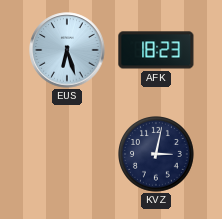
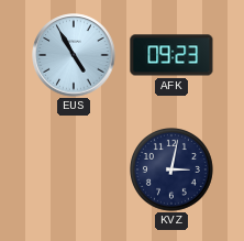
EUS: 6:27 -> 4:55 (74, 55)
AFK: 18:23 -> 09:23 (171, 55)
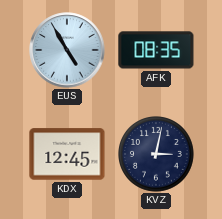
AFK: 09:23 -> 08:35 (156, 50)
KDX: none -> 12:45 (67, 154)
